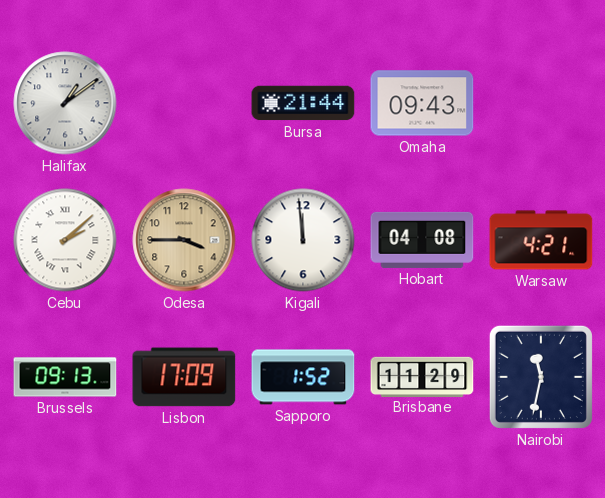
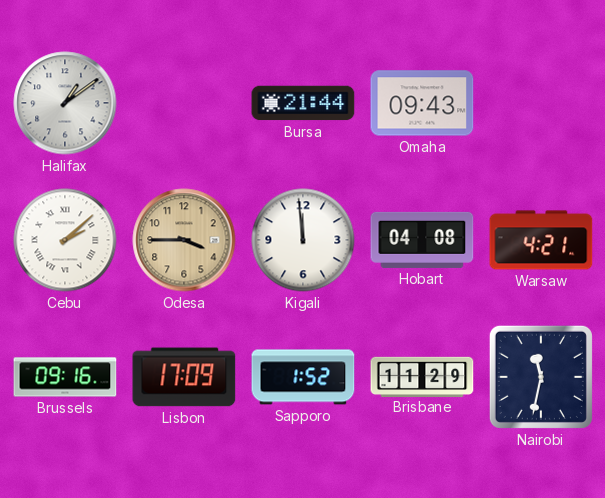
Brussels: 09:13 -> 09:16 (65, 377)
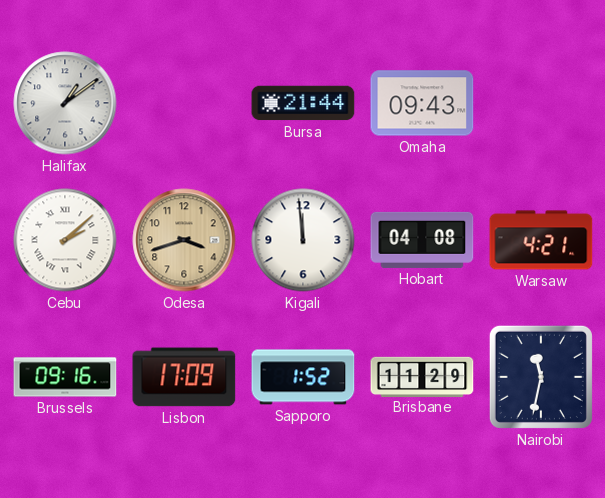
Odesa: 3:45 -> 3:42 (184, 240)
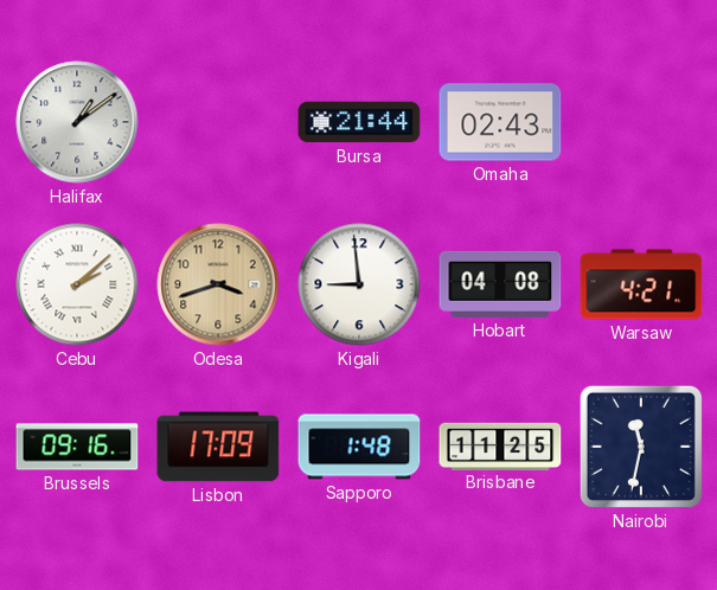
Omaha: 09:43 -> 02:43 (500, 122)
Kigali: 11:59 -> 8:59 (359, 284)
Sapporo: 1:52 -> 1:48 (359, 447)
Brisbane: 11:29 -> 11:25 (500, 445)
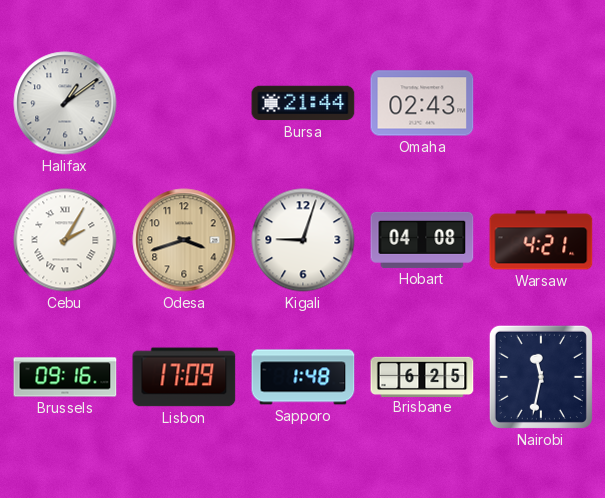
Cebu: 2:08 -> 2:05 (65, 240)
Kigali: 8:59 -> 9:03 (303, 240)
Brisbane: 11:25 -> 6:25 (422, 376)
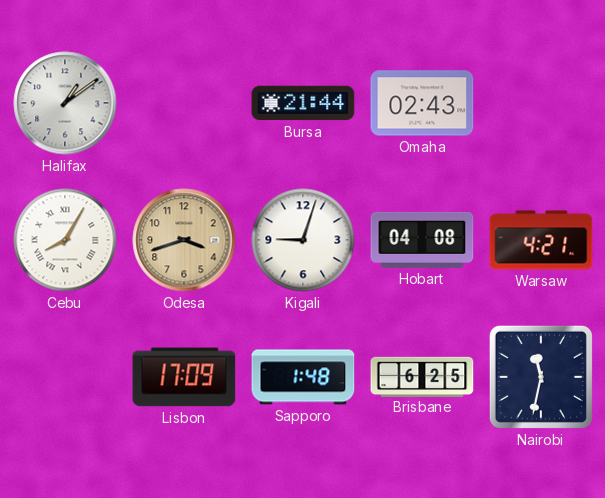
Cebu: 2:05 -> 8:05 (65, 240)
Brussels: 09:16 -> none (65, 377)
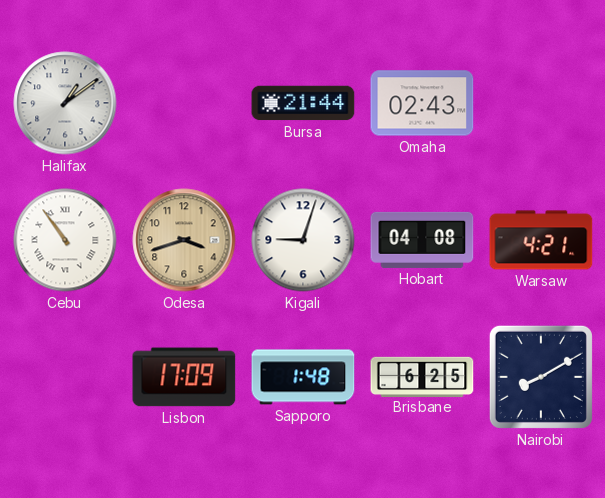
Cebu: 8:05 -> 10:54 (65, 240)
Nairobi: 11:32 -> 8:10 (541, 377)
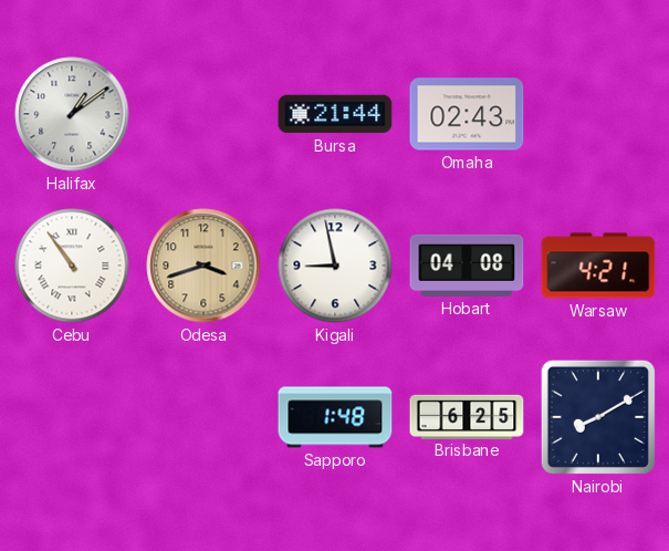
Kigali: 9:03 -> 8:58 (335, 266)
Lisbon: 17:09 -> none (184, 377)
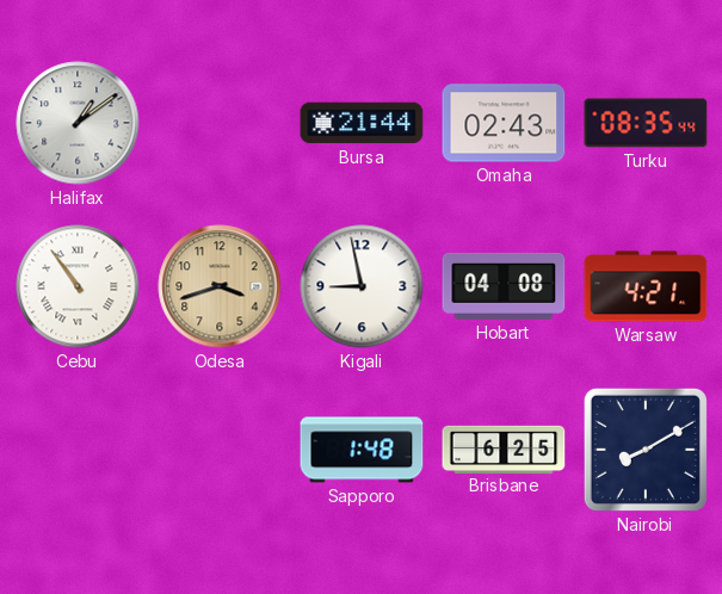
Turku: none -> 08:35 (646, 123)
